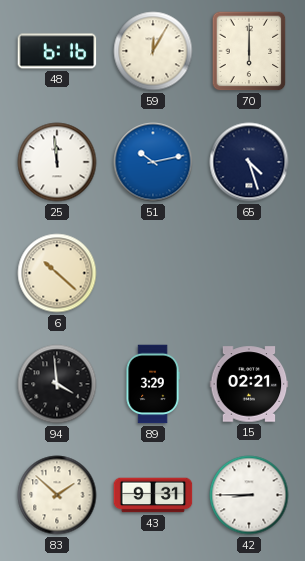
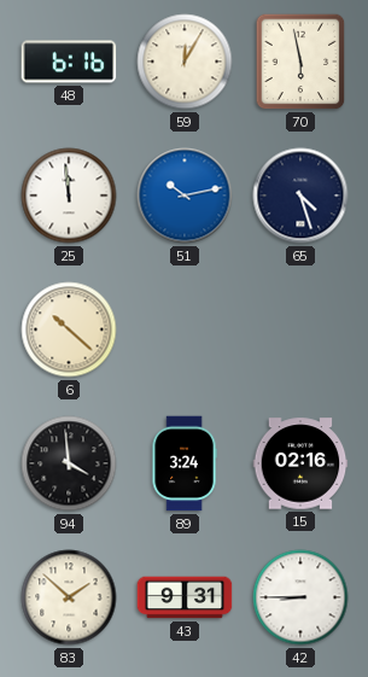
70: 6:00 -> 5:58 (300, 62)
89: 3:29 -> 3:24 (185, 463)
15: 02:21 -> 02:16 (300, 463)
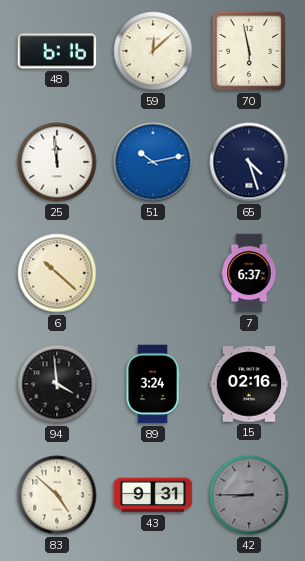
59: 12:05 -> 12:08 (153, 51)
7: none -> 6:37 (249, 273)
83: 1:52 -> 4:52 (57, 495)
42 dial: white -> grey (249, 495)
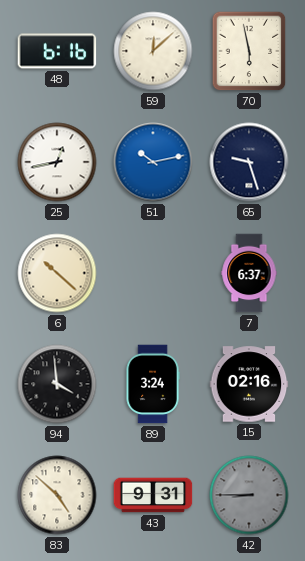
25: 11:59 -> 12:43 (57, 162)
65: 4:27 -> 9:27 (249, 162)
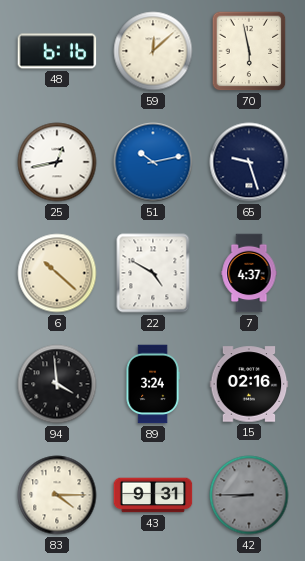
22: none -> 4:50 (153, 273)
7: 6:37 -> 4:37 (249, 273)
83: 4:52 -> 4:15 (57, 495)
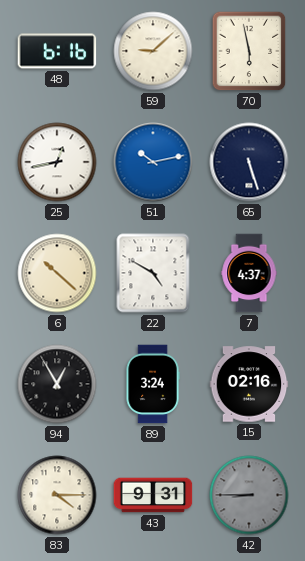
59: 12:08 -> 9:08 (153, 51)
65: 9:27 -> 5:27 (249, 162)
94: 3:59 -> 12:55 (57, 384)
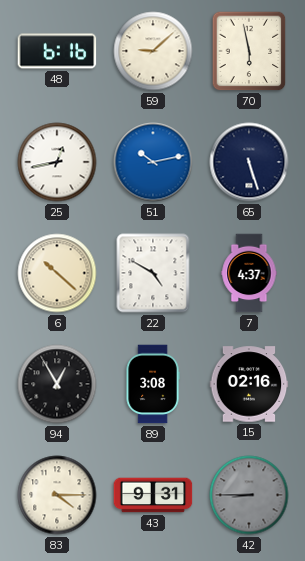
89: 3:24 -> 3:08 (153, 384)
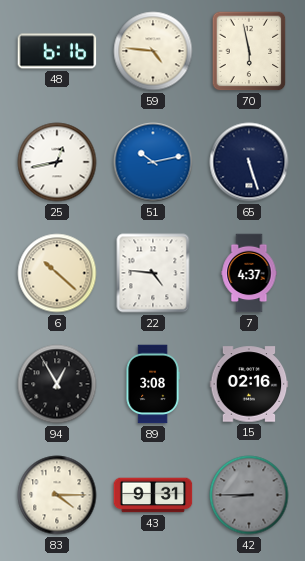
59: 9:08 -> 4:46 (153, 51)
22: 4:50 -> 4:46 (153, 273)
